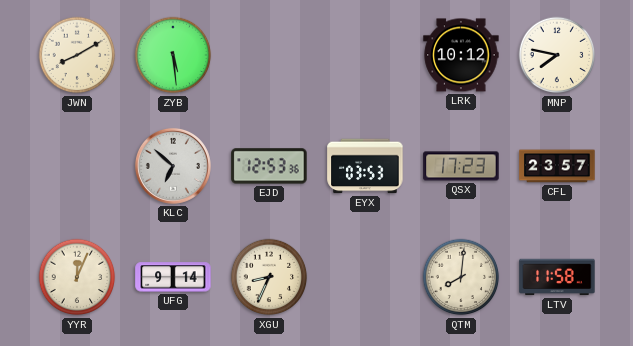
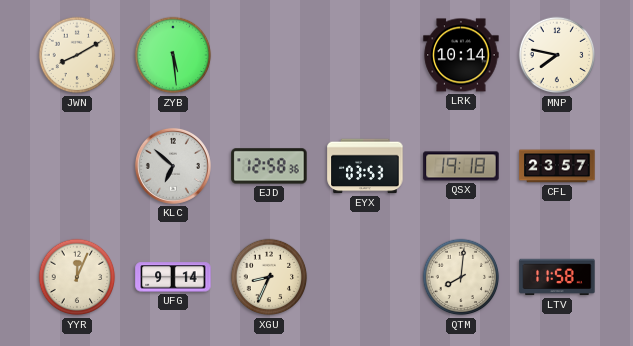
LRK: 10:12 -> 10:14 (461, 55)
EJD: 12:53 -> 12:58 (269, 166)
QSX: 17:23 -> 19:18 (461, 166)
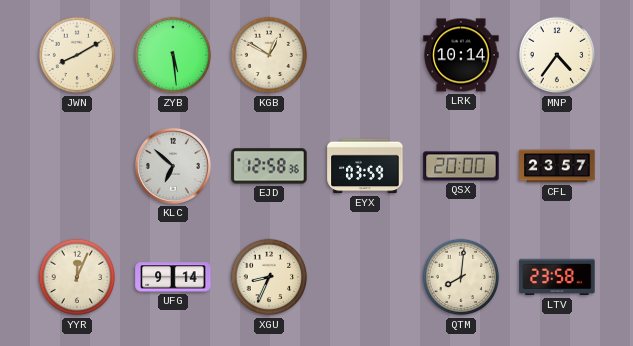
KGB: none -> 12:50 (269, 55)
MNP: 7:47 -> 4:36 (557, 55)
EYX: 03:53 -> 03:59 (365, 166)
QSX: 19:18 -> 20:00 (461, 166)
LTV: 11:58 -> 23:58 (557, 277)
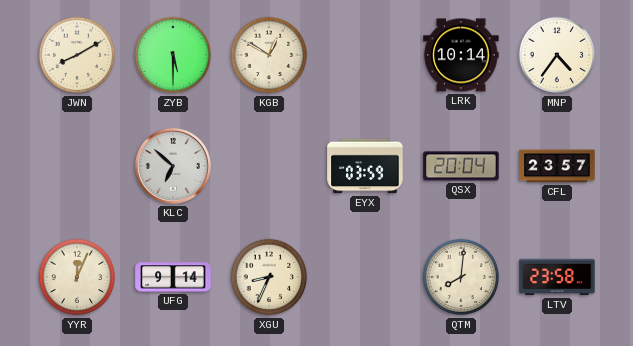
ZYB: 5:29 -> 5:30 (173, 55)
EJD: 12:58 -> none (269, 166)
QSX: 20:00 -> 20:04 (461, 166)
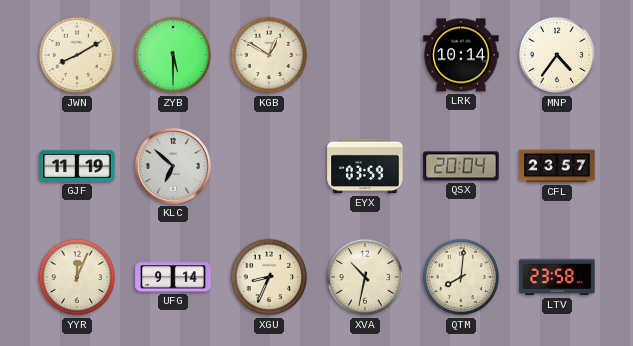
GJF: none -> 11:19 (77, 166)
XVA: none -> 10:32 (365, 277)
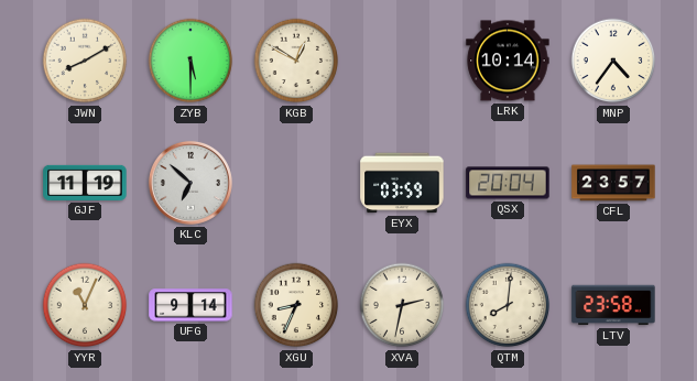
YYR: 12:04 -> 11:04 (85, 305)
XVA: 10:32 -> 2:32 (402, 305)
